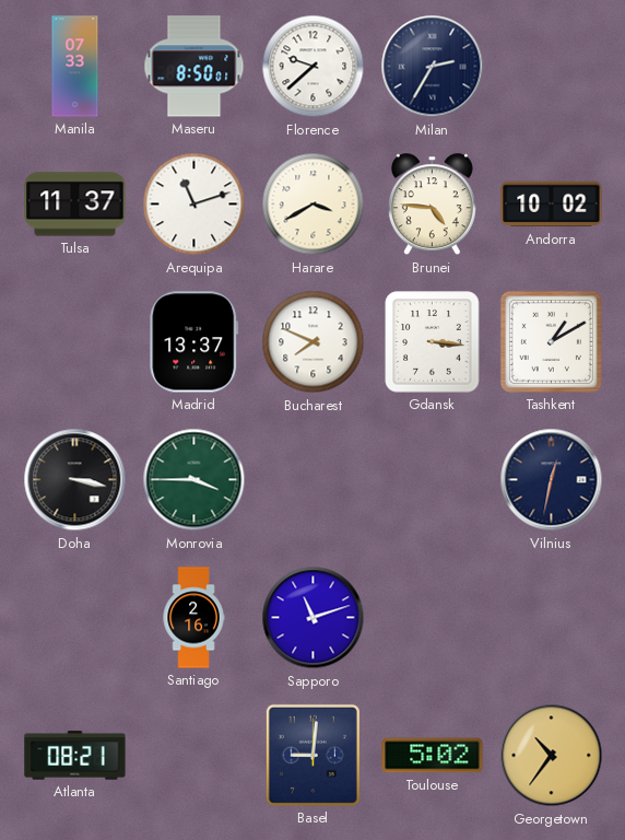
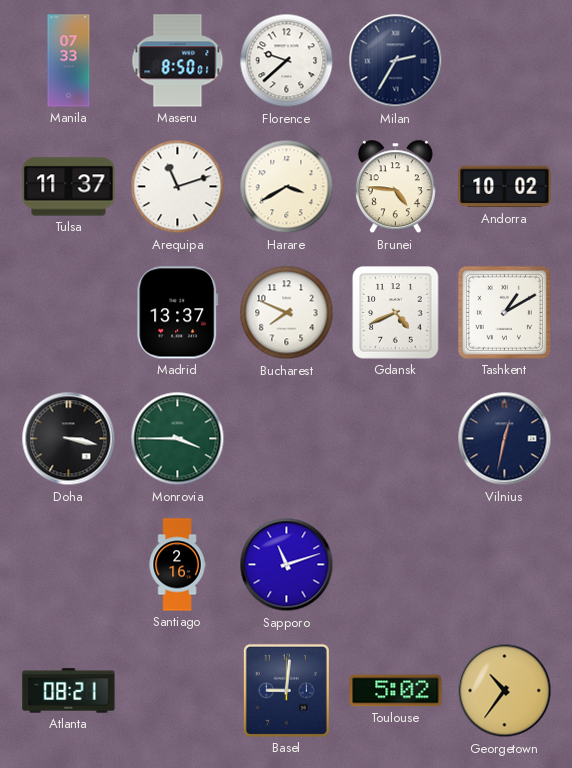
Gdansk: 3:16 -> 4:41 (396, 313)
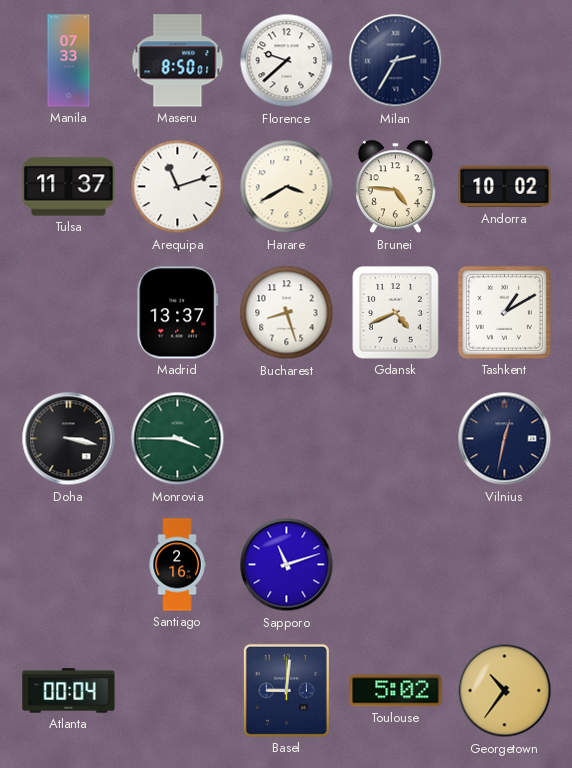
Bucharest: 7:49 -> 8:27 (287, 313)
Atlanta: 08:21 -> 00:04 (69, 691)
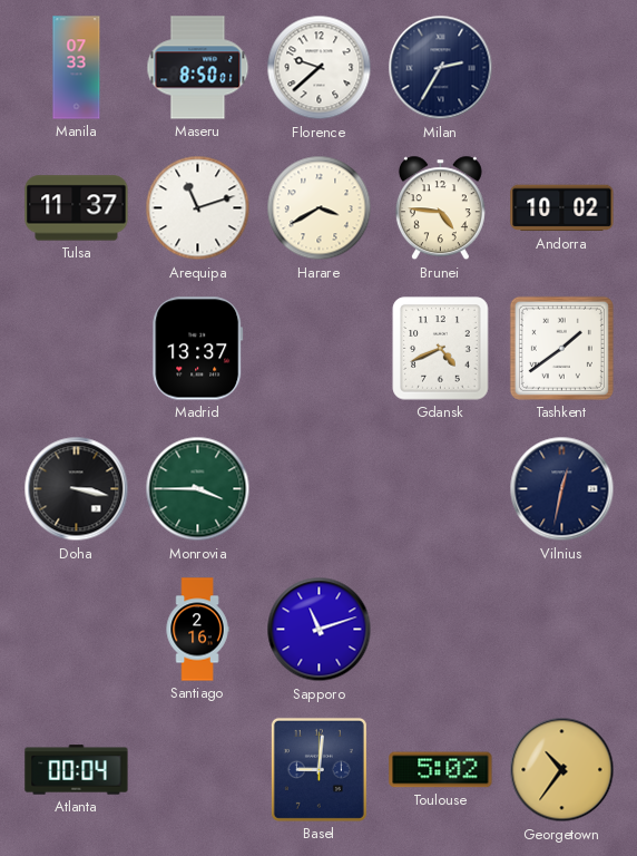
Bucharest: 8:27 -> none (287, 313)
Tashkent: 1:10 -> 1:39 (561, 348)
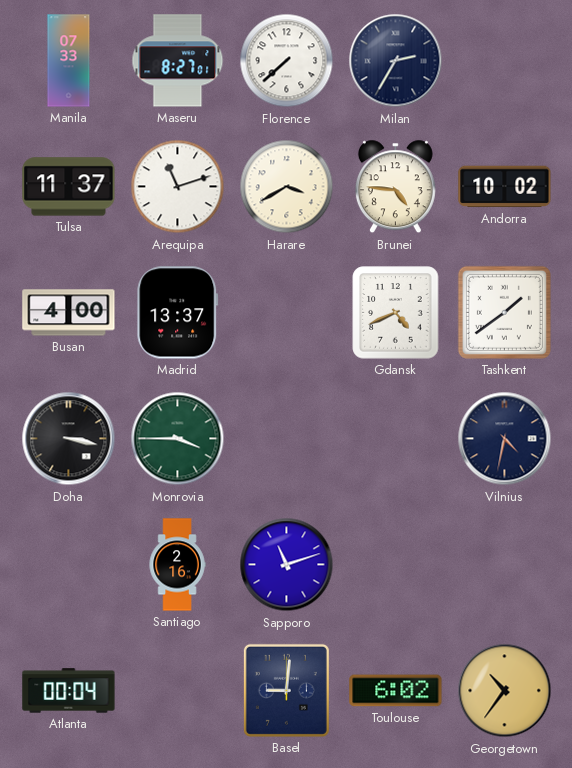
Maseru: 8:50 -> 8:27 (178, 61)
Florence: 9:38 -> 7:38 (287, 61)
Busan: none -> 4:00 (69, 313)
Vilnius: 12:32 -> 4:32 (505, 439)
Toulouse: 5:02 -> 6:02 (396, 691)
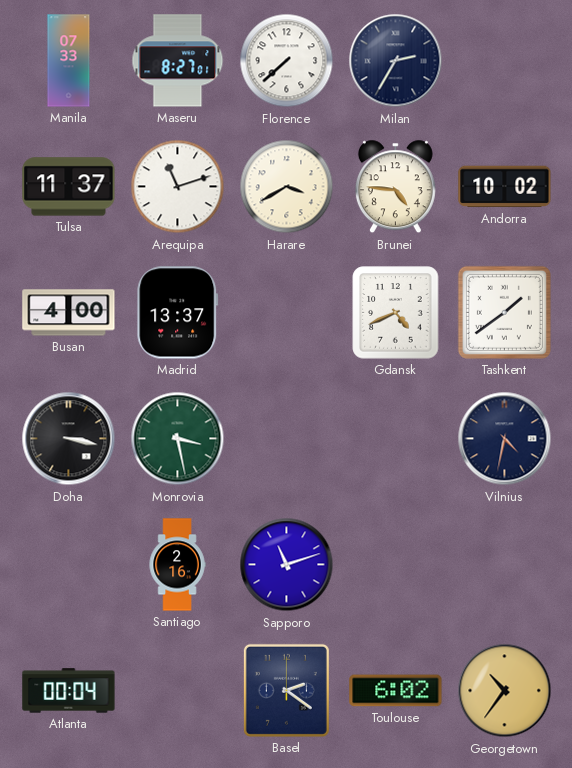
Monrovia: 3:45 -> 3:28 (178, 439)
Basel: 9:01 -> 2:21 (286, 690)
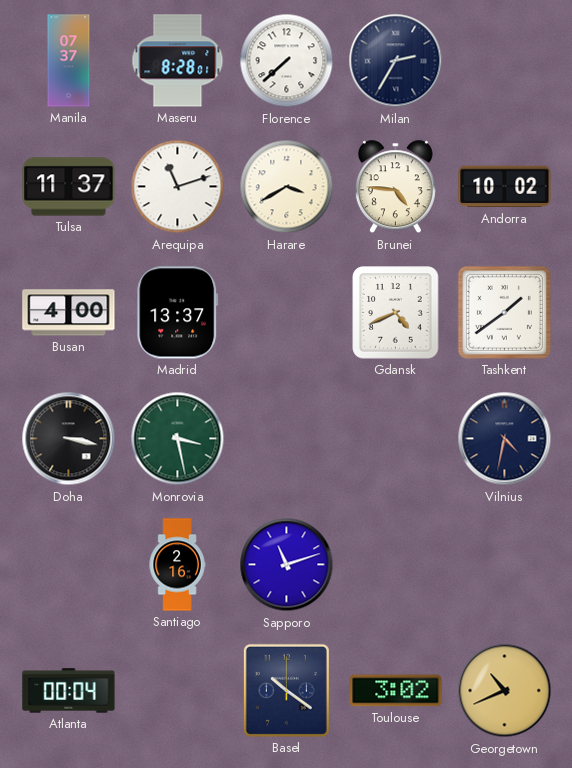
Manila: 07:33 -> 07:37 (69, 61)
Maseru: 8:27 -> 8:28 (178, 61)
Basel: 2:21 -> 10:21 (286, 690)
Toulouse: 6:02 -> 3:02 (396, 691)
Georgetown: 10:36 -> 10:41 (505, 691)
